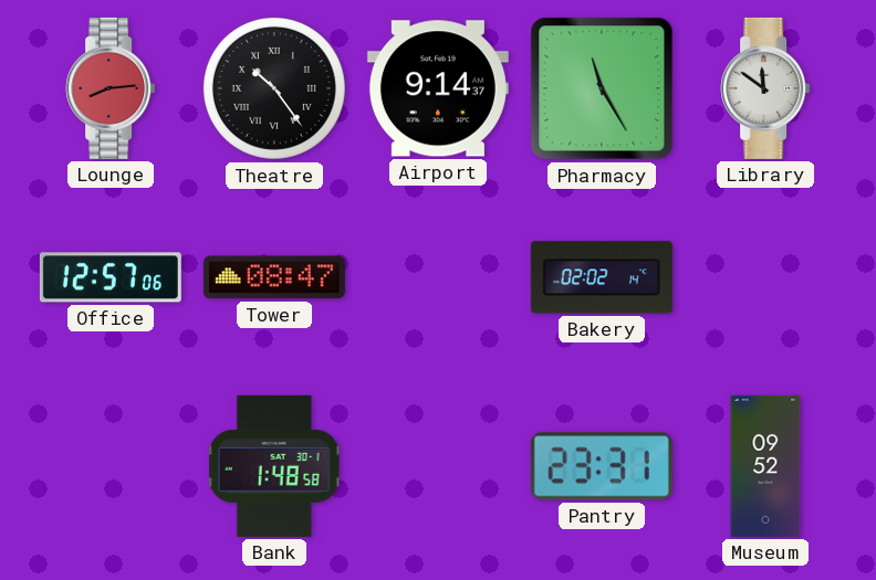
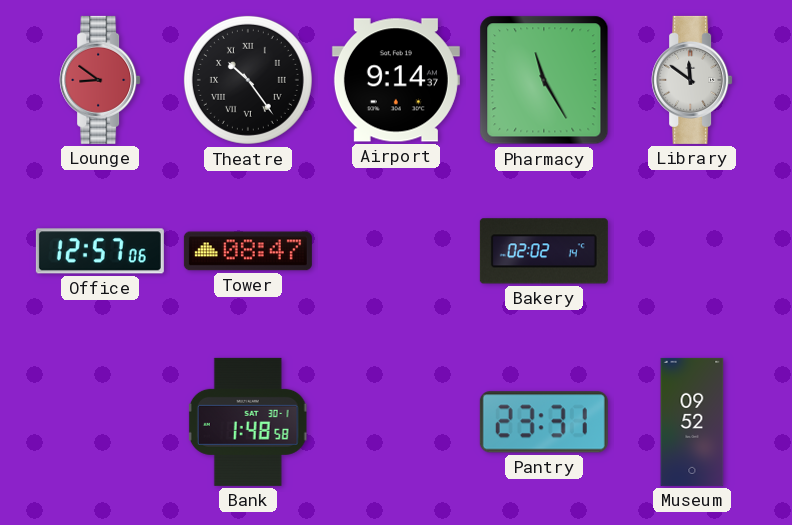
Lounge: 8:14 -> 8:51 (100, 80)
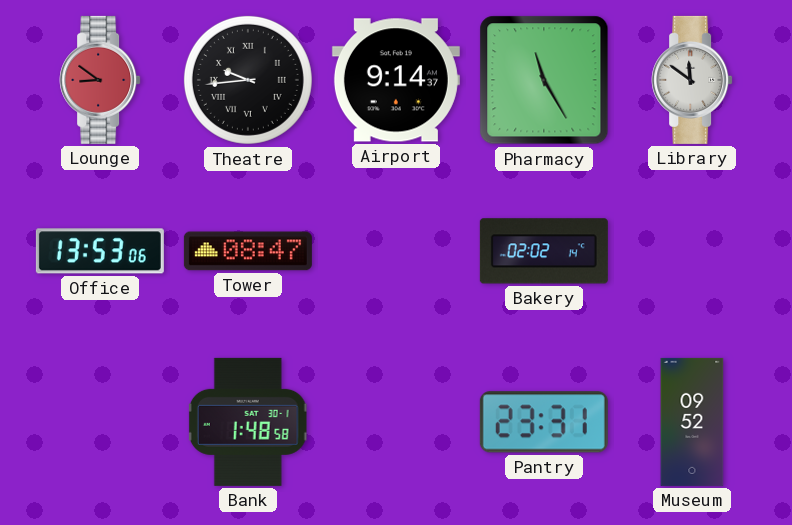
Theatre: 10:24 -> 9:44 (248, 80)
Office: 12:57 -> 13:53 (100, 251)
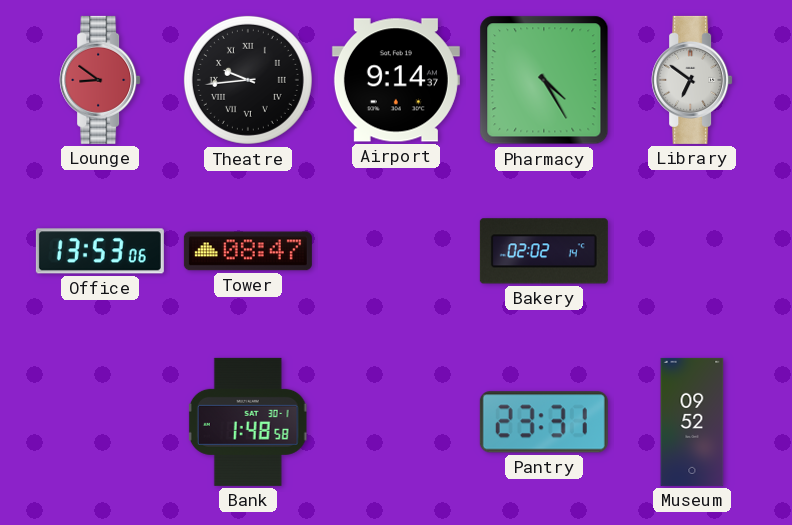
Pharmacy: 11:25 -> 4:25 (544, 80)
Library: 11:51 -> 6:51 (692, 80)
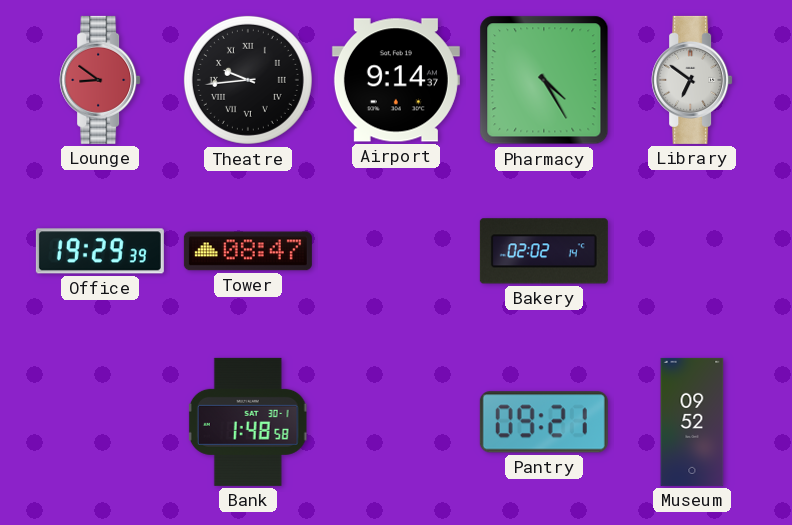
Office: 13:53 -> 19:29 (100, 251)
Pantry: 23:31 -> 09:21 (544, 422)
